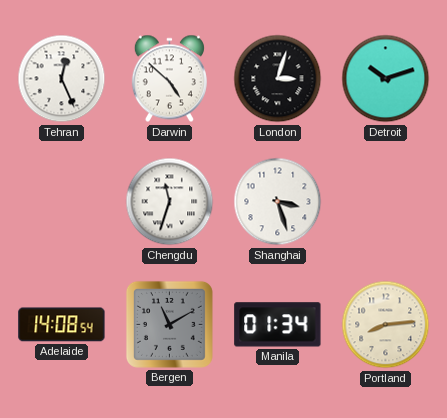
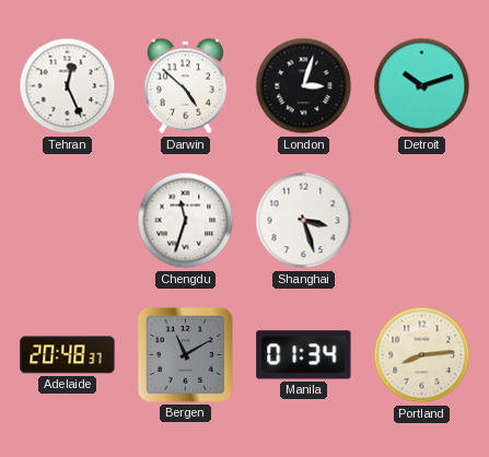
Adelaide: 14:08 -> 20:48 (68, 355)
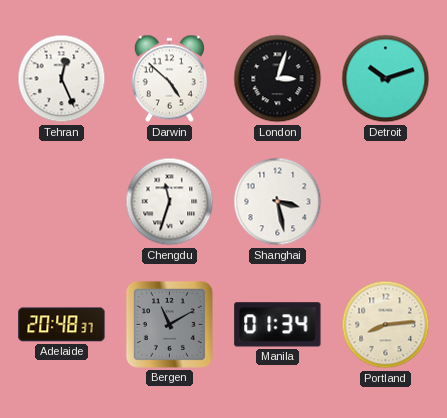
Shanghai: 3:27 -> 3:28 (278, 202)
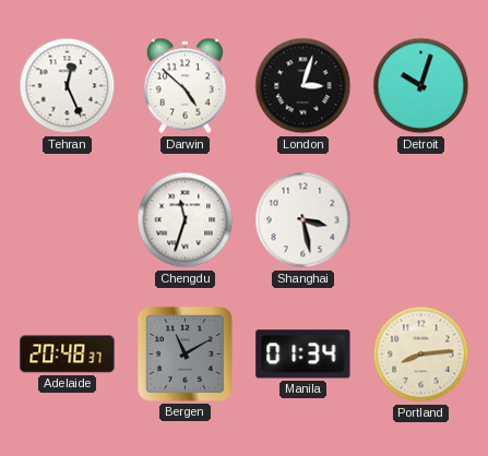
Detroit: 10:12 -> 10:03 (421, 86)
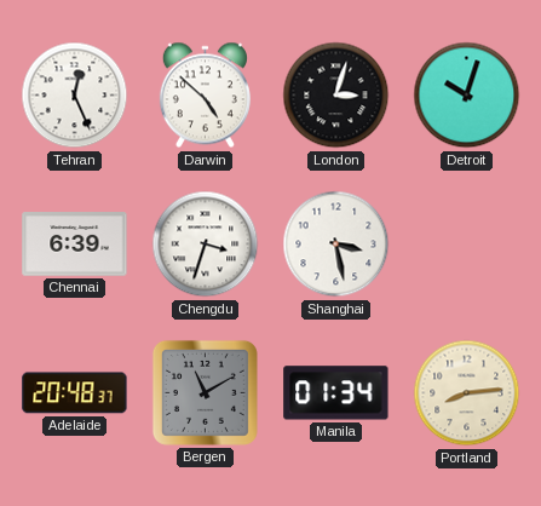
Chennai: none -> 6:39 (75, 245)
Chengdu: 11:33 -> 3:33 (206, 245)
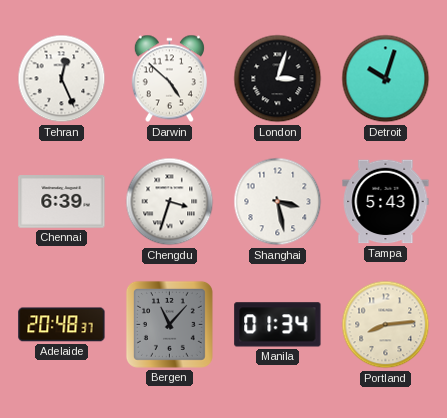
Tampa: none -> 5:43 (386, 202)
Bergen: 11:10 -> 11:07 (169, 324)
